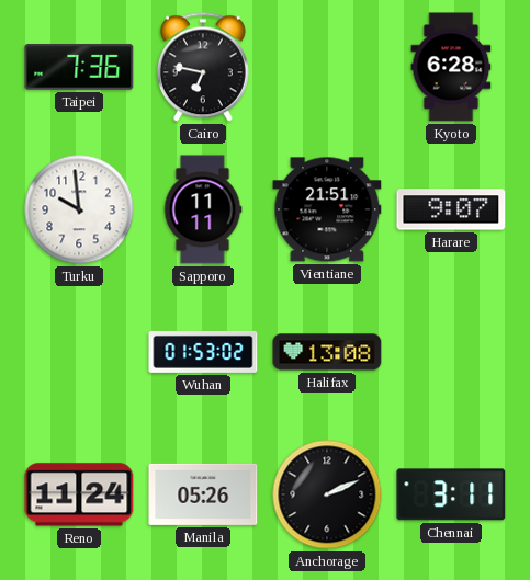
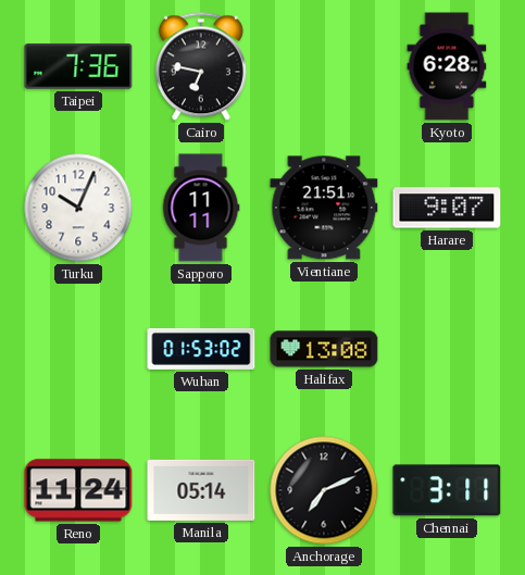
Turku: 9:59 -> 10:04 (78, 208)
Manila: 05:26 -> 05:14 (201, 490)
Anchorage: 2:11 -> 7:11 (324, 490)
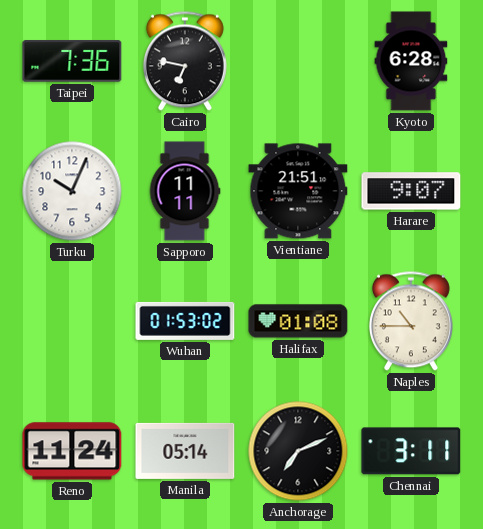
Halifax: 13:08 -> 01:08 (298, 321)
Naples: none -> 10:45 (411, 321)
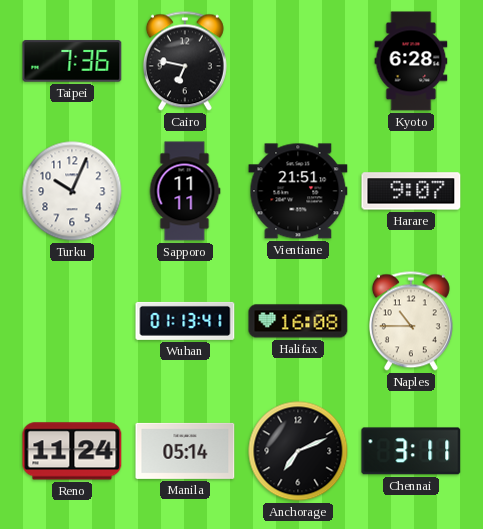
Wuhan: 01:53 -> 01:13 (185, 321)
Halifax: 01:08 -> 16:08 (298, 321)
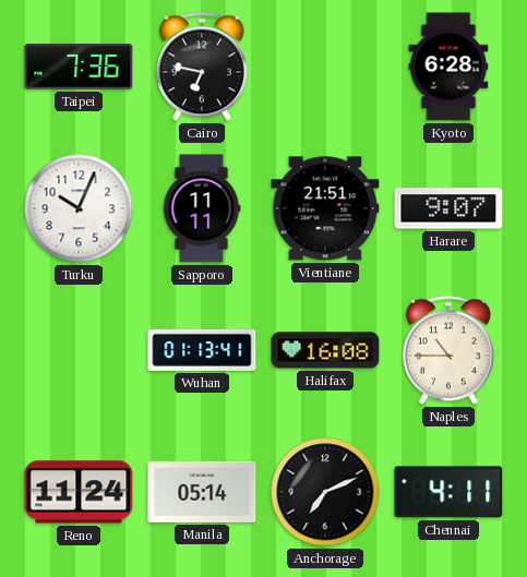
Chennai: 3:11 -> 4:11 (448, 492)
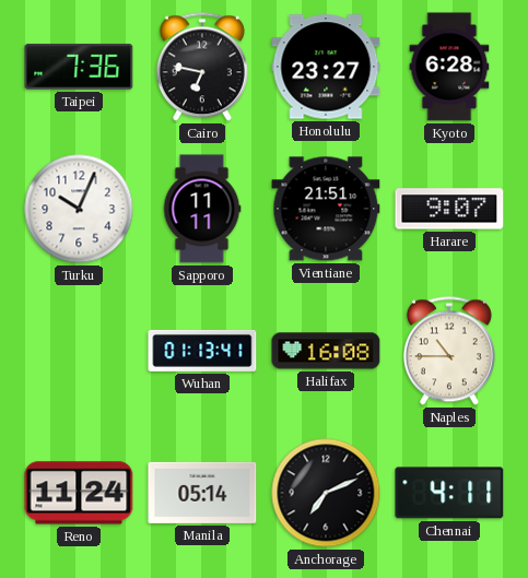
Honolulu: none -> 23:27 (326, 67)
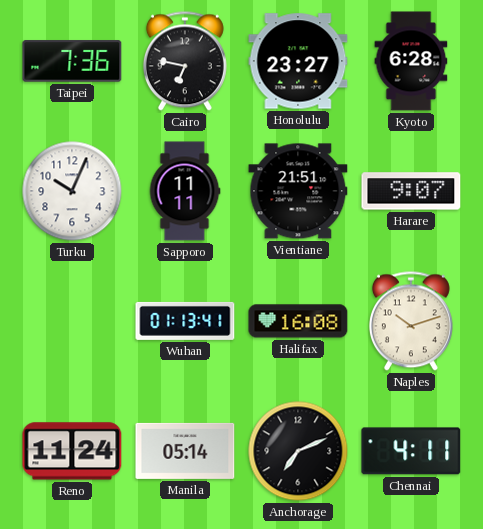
Naples: 10:45 -> 10:12 (411, 321)
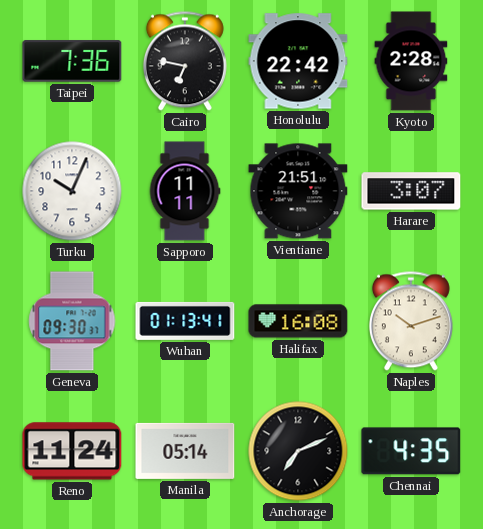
Honolulu: 23:27 -> 22:42 (298, 61)
Kyoto: 6:28 -> 2:28 (411, 61)
Harare: 9:07 -> 3:07 (411, 191)
Geneva: none -> 09:30 (72, 321)
Chennai: 4:11 -> 4:35 (411, 451)
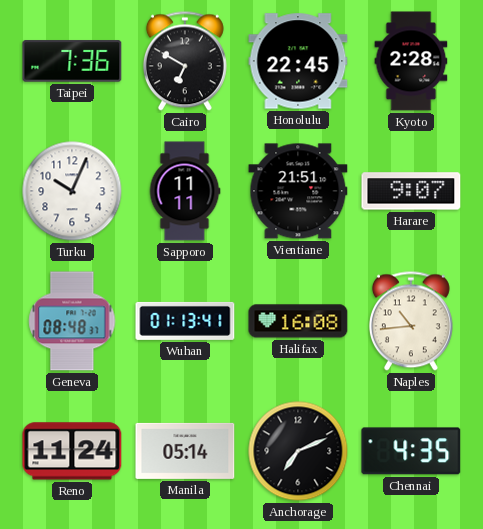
Cairo: 6:47 -> 6:50 (185, 61)
Honolulu: 22:42 -> 22:45 (298, 61)
Harare: 3:07 -> 9:07 (411, 191)
Geneva: 09:30 -> 08:48 (72, 321)
Naples: 10:12 -> 10:44 (411, 321)
